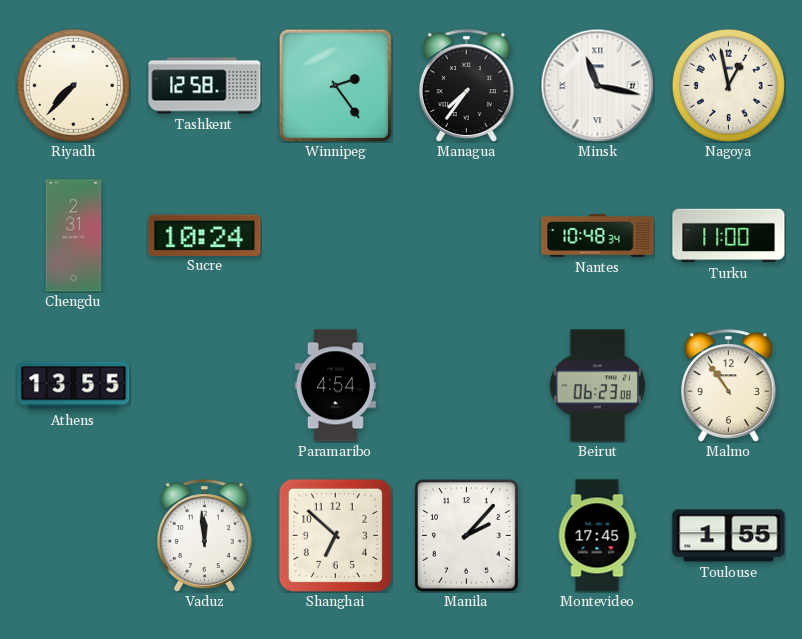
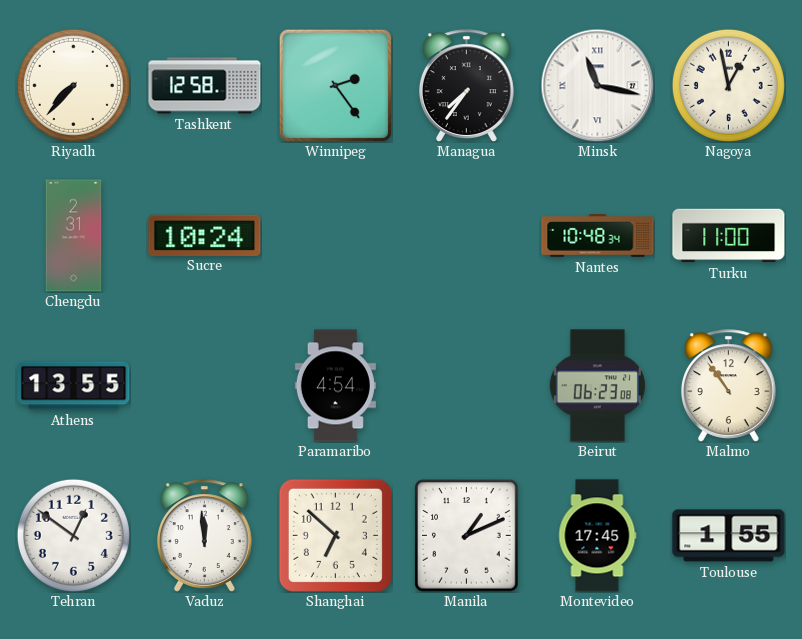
Tehran: none -> 12:51 (73, 535)
Manila: 2:07 -> 1:11 (467, 536)
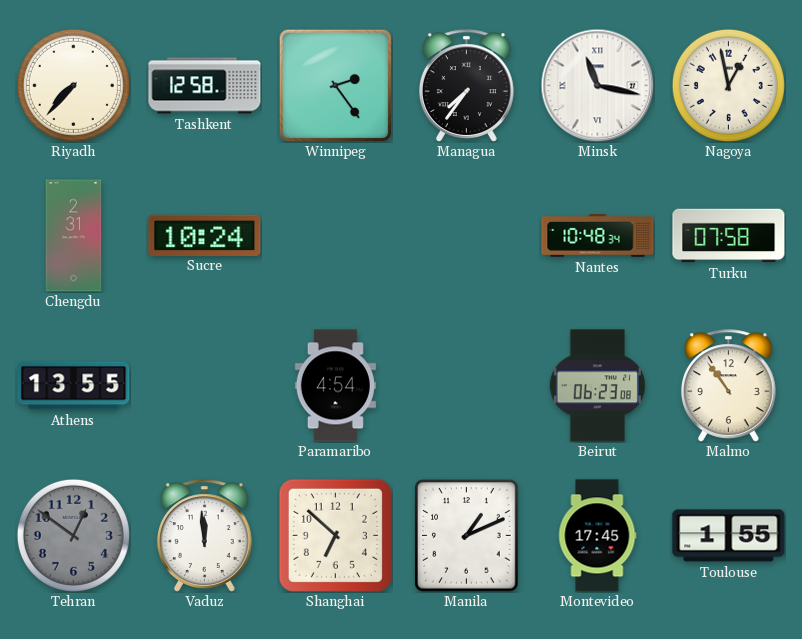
Turku: 11:00 -> 07:58 (729, 236)
Tehran dial: white -> grey (73, 535)
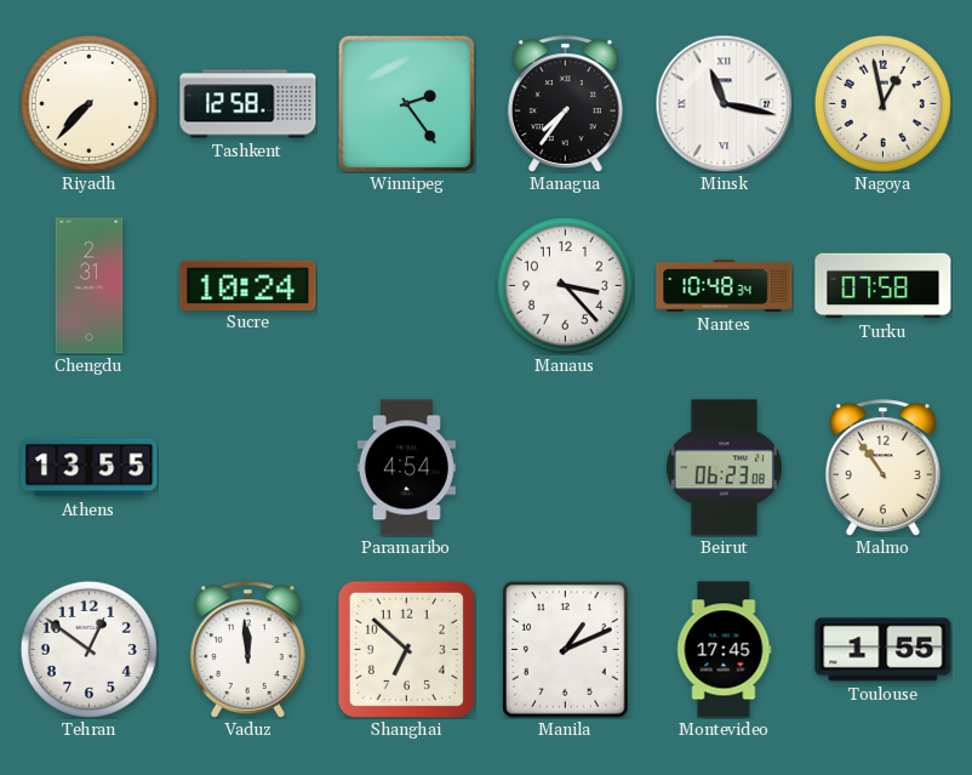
Manaus: none -> 3:23 (565, 285)
Tehran dial: grey -> white (88, 649)
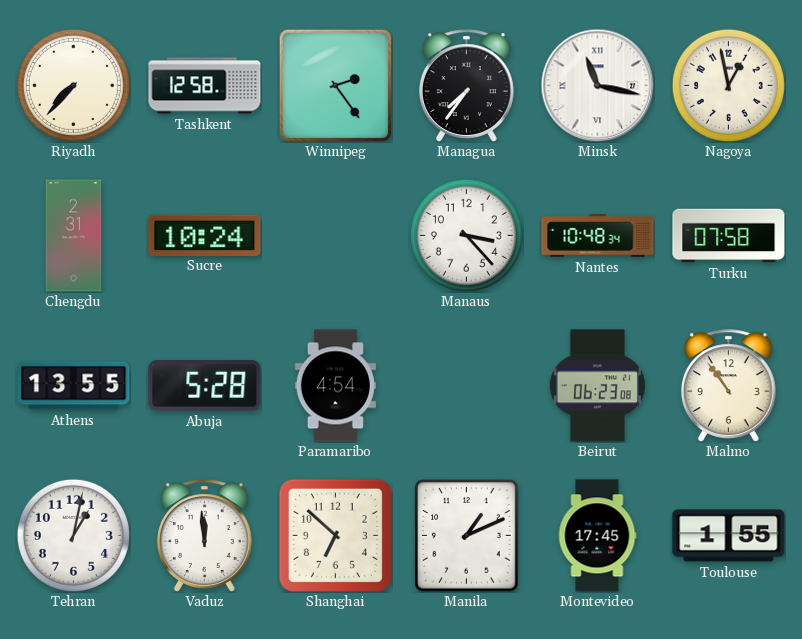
Abuja: none -> 5:28 (205, 385)
Tehran: 12:51 -> 1:02 (73, 535)
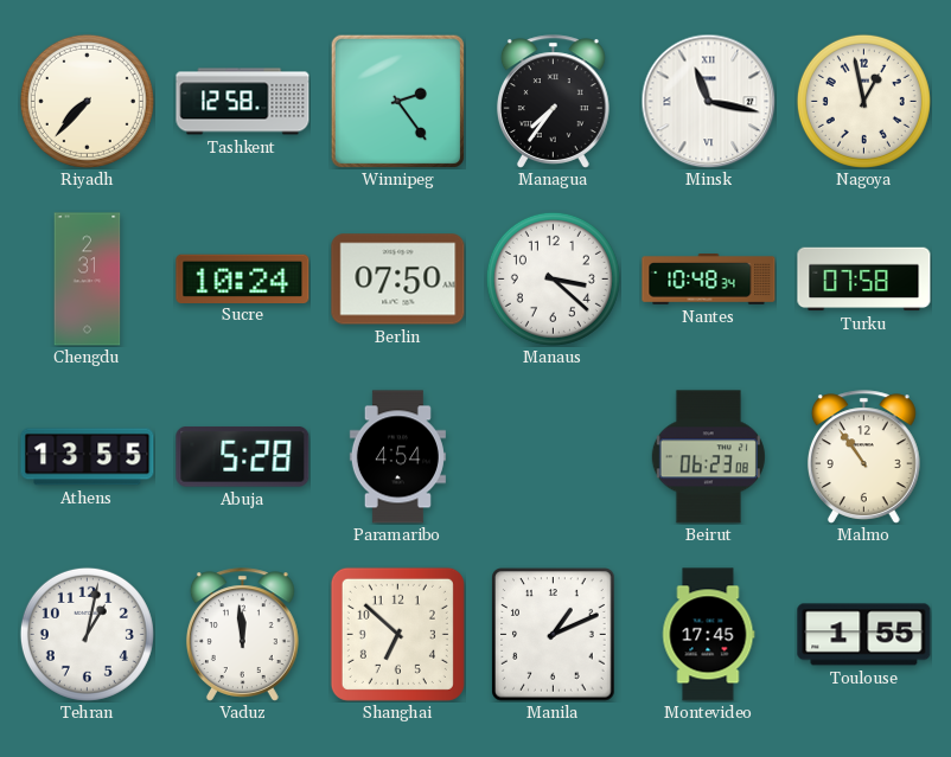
Berlin: none -> 07:50 (398, 280)
Manaus: 3:23 -> 3:22 (553, 278)
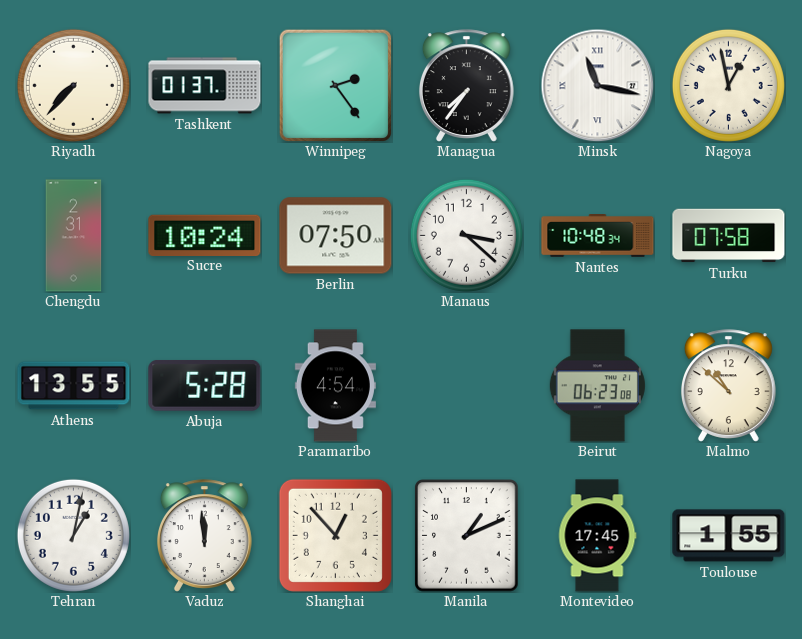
Tashkent: 12:58 -> 01:37 (205, 86)
Malmo: 10:54 -> 10:52 (728, 386)
Shanghai: 6:52 -> 12:53 (335, 535)
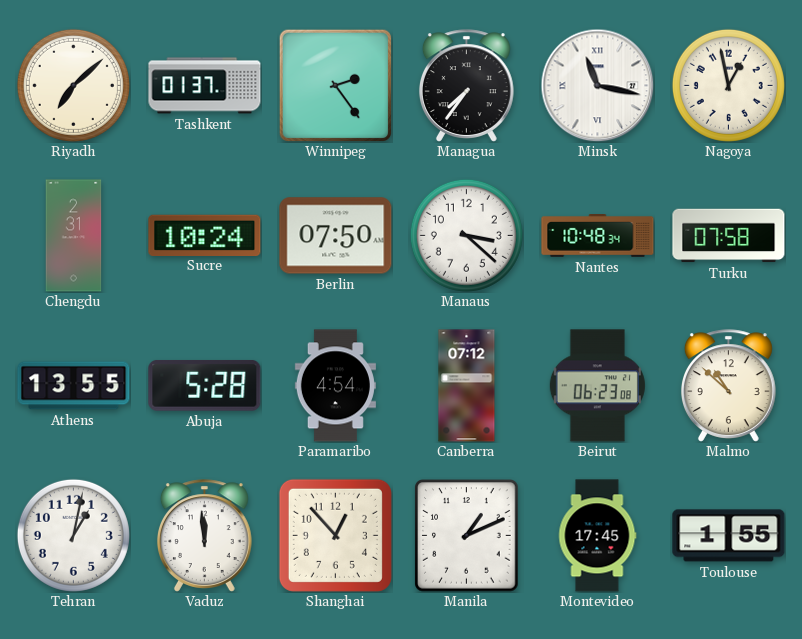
Riyadh: 7:37 -> 7:08 (73, 85)
Canberra: none -> 07:12 (467, 386)
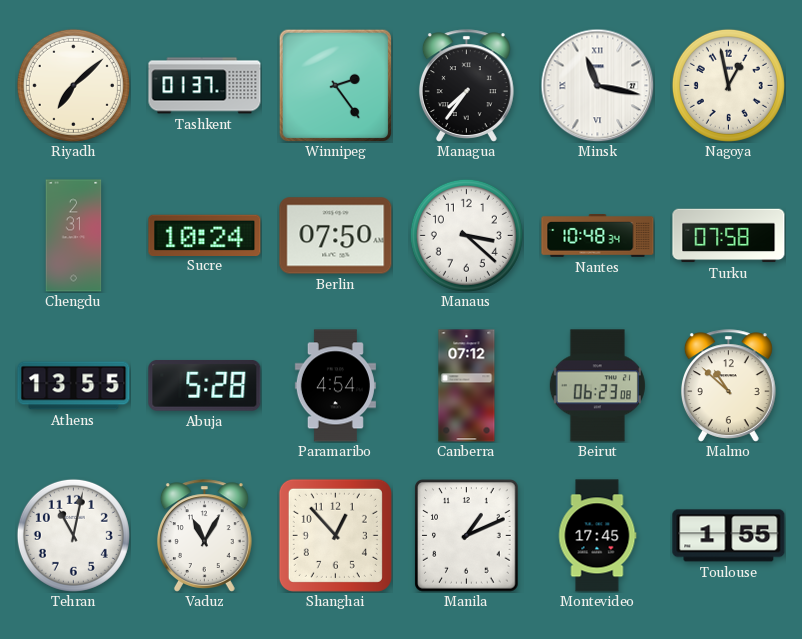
Tehran: 1:02 -> 11:02 (73, 535)
Vaduz: 11:59 -> 11:05 (204, 536)
